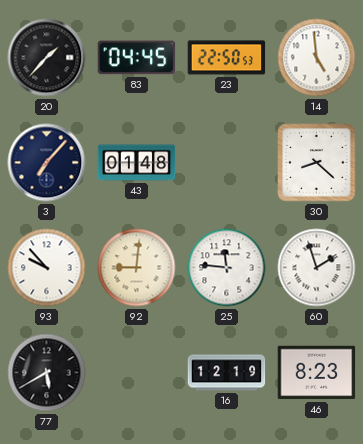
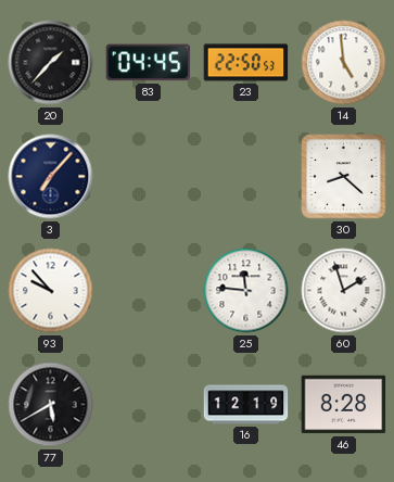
43: 01:48 -> none (137, 163)
92: 9:01 -> none (137, 268)
46: 8:23 -> 8:28 (344, 405)
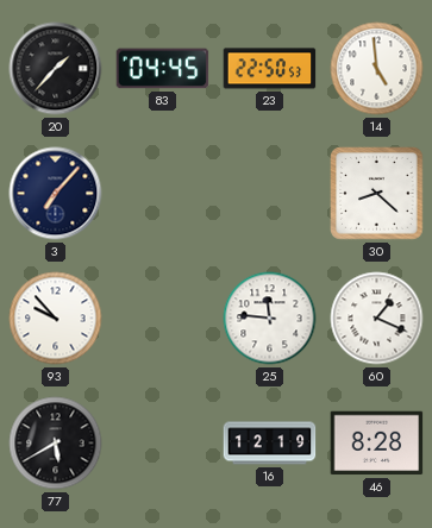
60: 1:57 -> 1:19 (377, 319)
